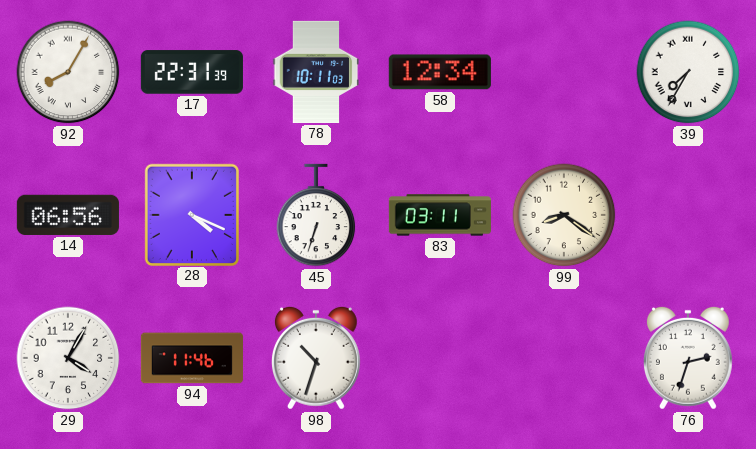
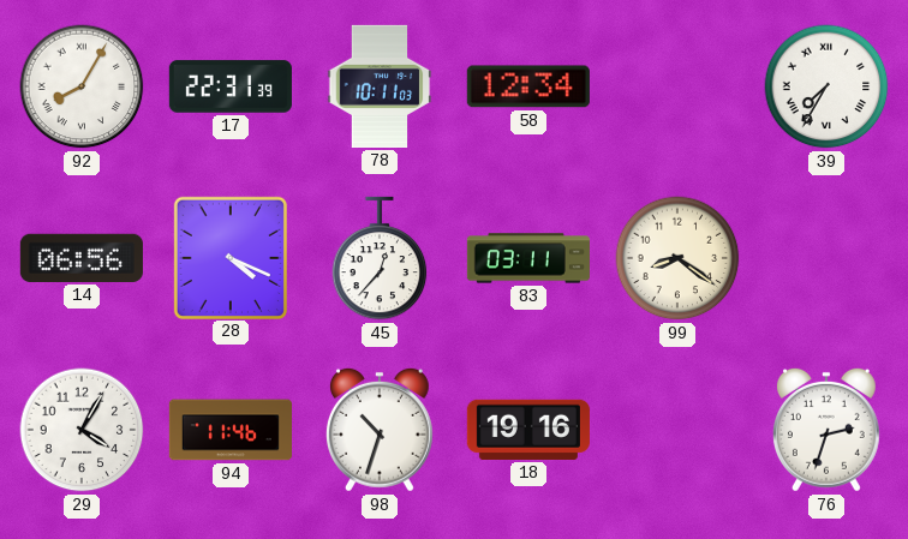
45: 6:33 -> 12:37 (380, 258)
18: none -> 19:16 (528, 430)
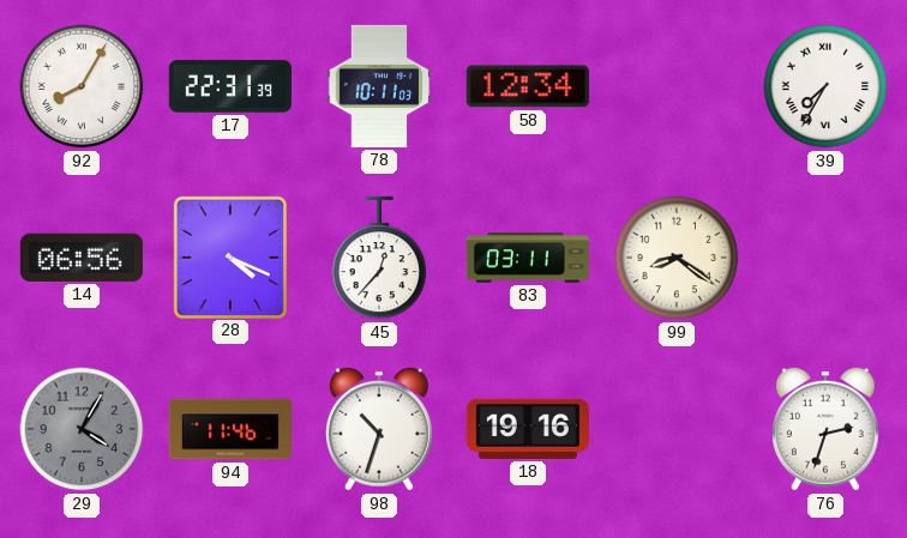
29 dial: white -> grey (82, 429)
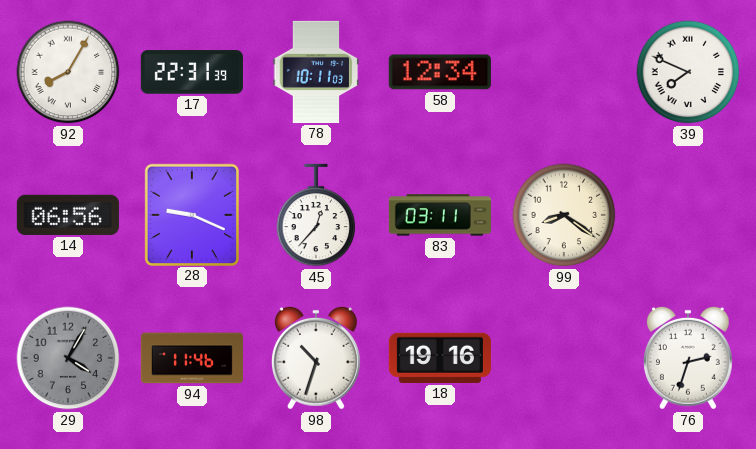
39: 7:35 -> 7:49 (688, 72)
28: 4:19 -> 9:19 (191, 214)
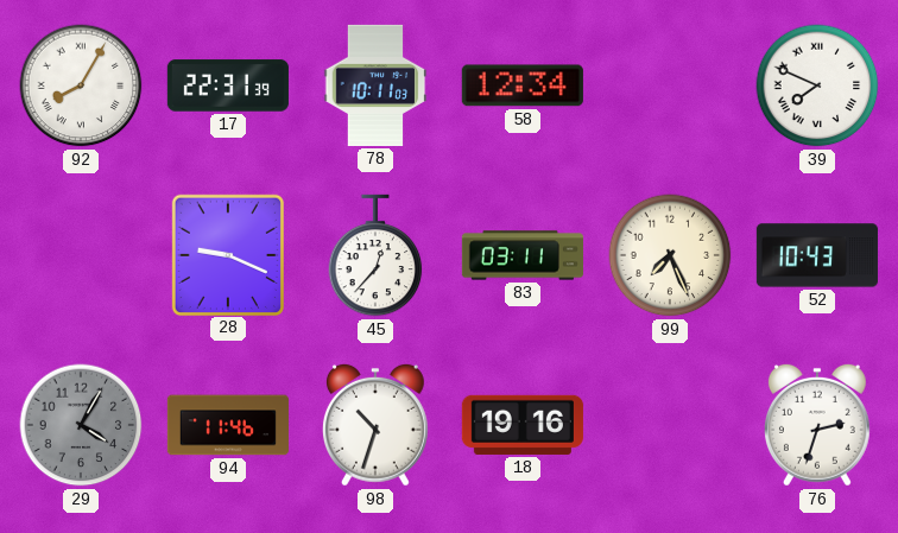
14: 06:56 -> none (68, 215)
99: 8:21 -> 7:26 (670, 255)
52: none -> 10:43 (817, 255)
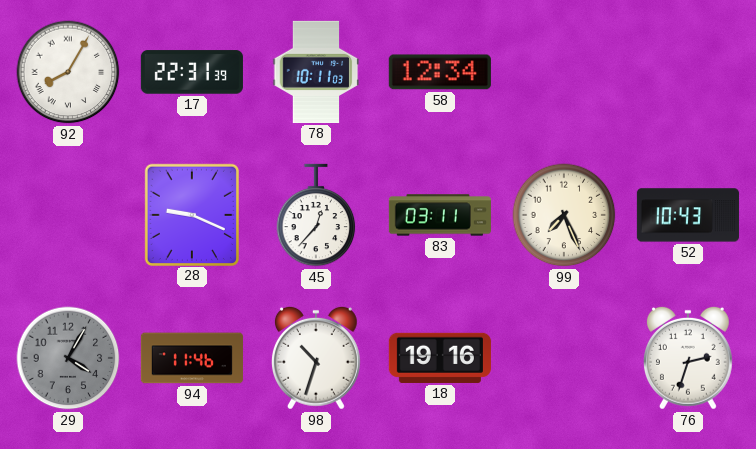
39: 7:49 -> none (817, 85)
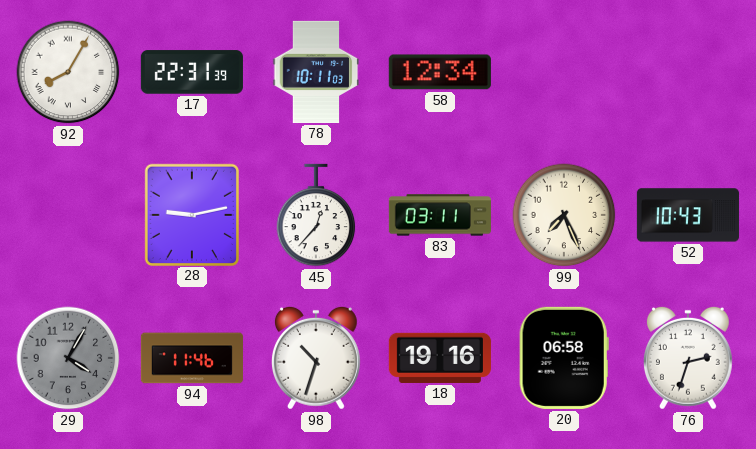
28: 9:19 -> 9:13 (191, 214)
20: none -> 06:58 (564, 358)
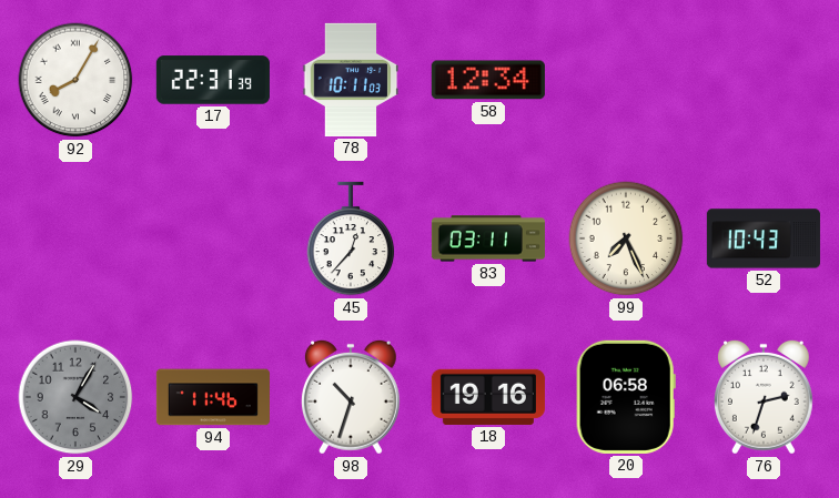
28: 9:13 -> none (191, 214)
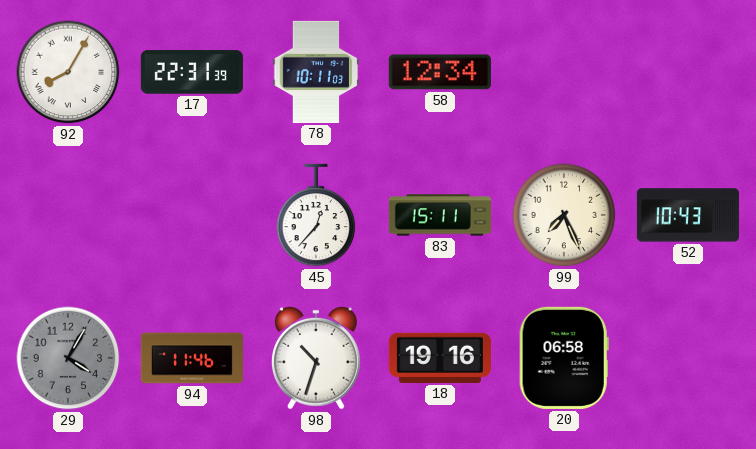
83: 03:11 -> 15:11 (440, 215)
76: 2:33 -> none (764, 397)
